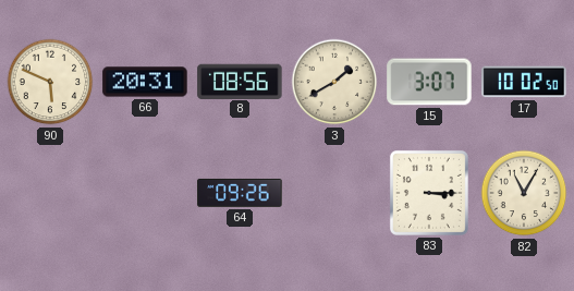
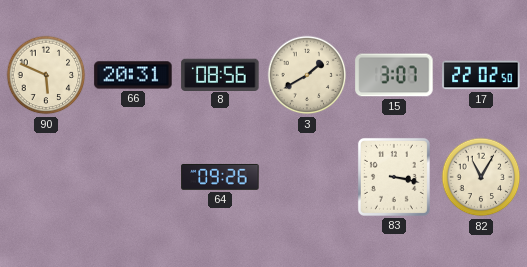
17: 10:02 -> 22:02 (481, 75)
83: 3:15 -> 3:17 (394, 177)
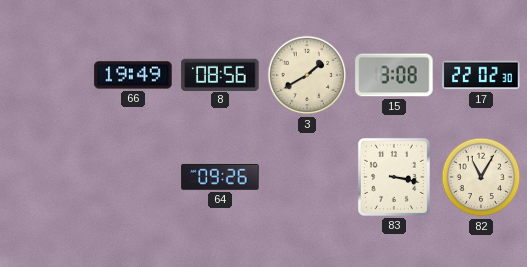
90: 5:49 -> none (46, 75)
66: 20:31 -> 19:49 (133, 75)
15: 3:07 -> 3:08 (394, 75)
17: 22:02:50 -> 22:02:30 (481, 75)
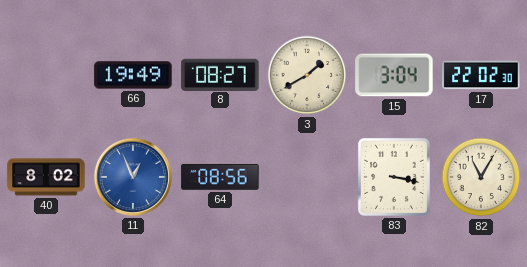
8: 08:56 -> 08:27 (220, 74)
15: 3:08 -> 3:04 (394, 75)
40: none -> 8:02 (46, 177)
11: none -> 12:56 (133, 177)
64: 09:26 -> 08:56 (220, 177)
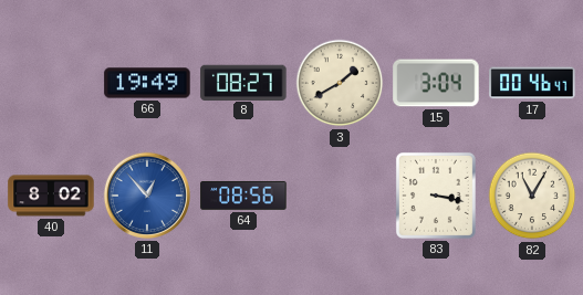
17: 22:02 -> 00:46 (532, 83)
11: 12:56 -> 12:53 (147, 196)
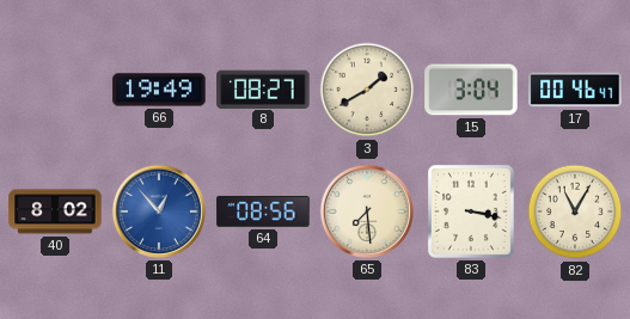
65: none -> 7:29 (367, 211)
